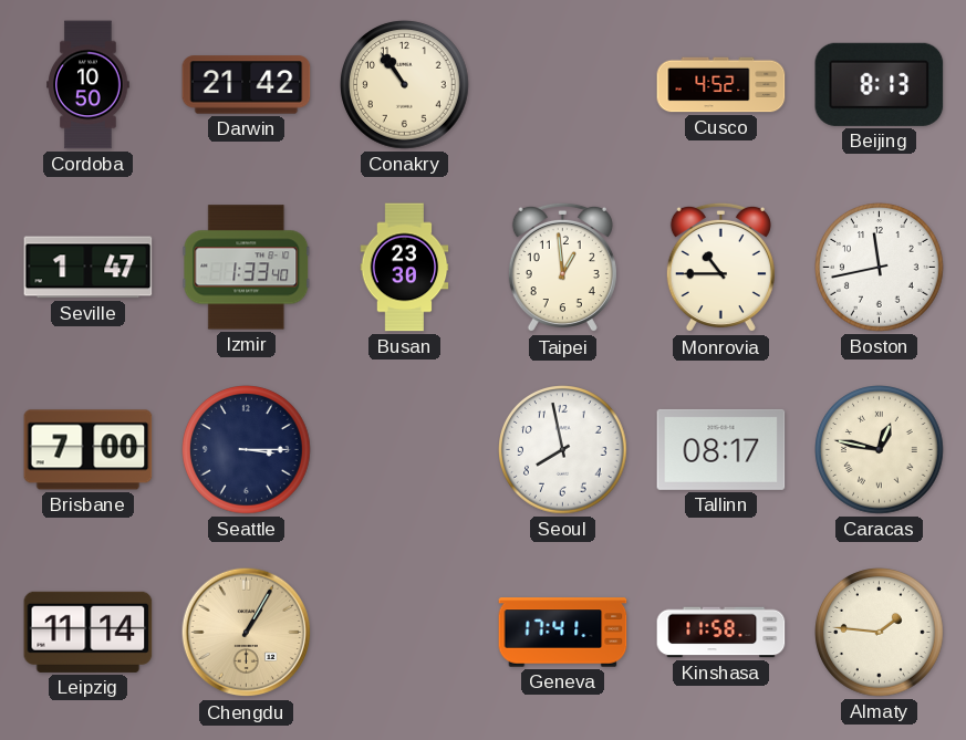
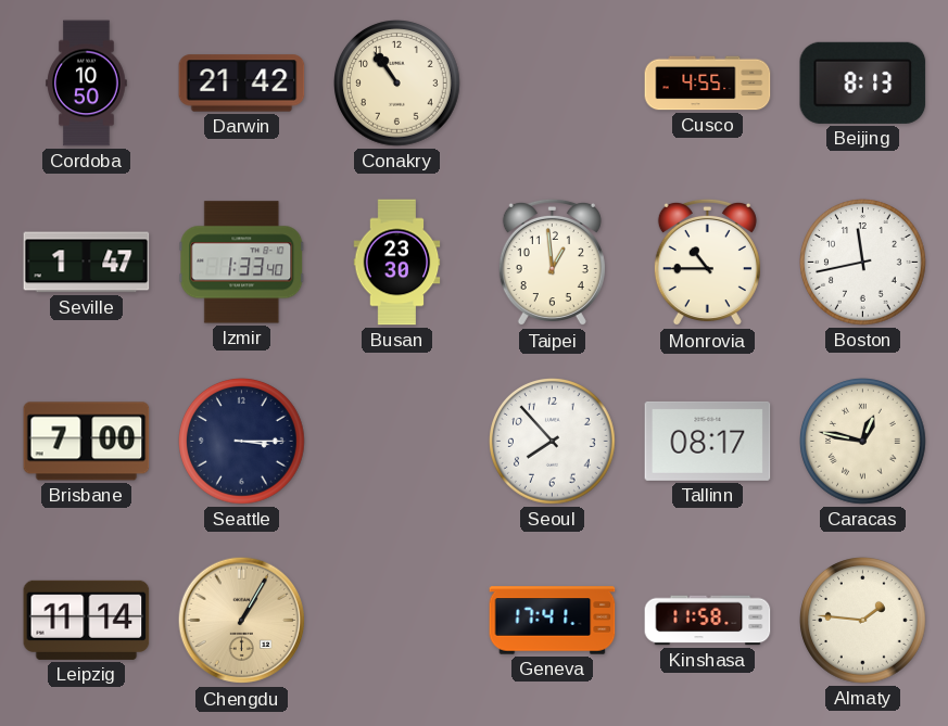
Cusco: 4:52 -> 4:55 (708, 84)
Seoul: 7:58 -> 7:53 (553, 442)
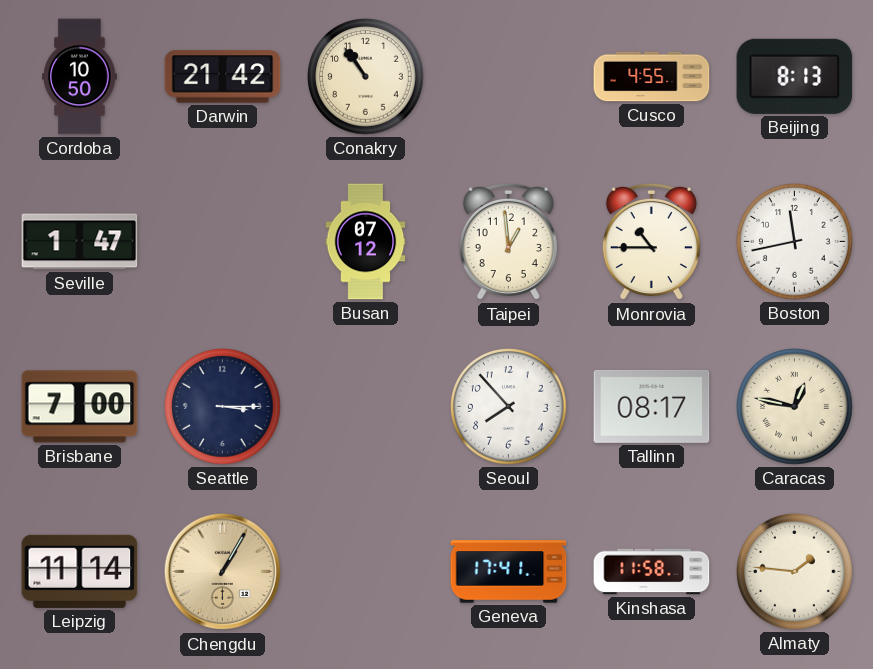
Izmir: 1:33 -> none (242, 263)
Busan: 23:30 -> 07:12 (366, 242)
